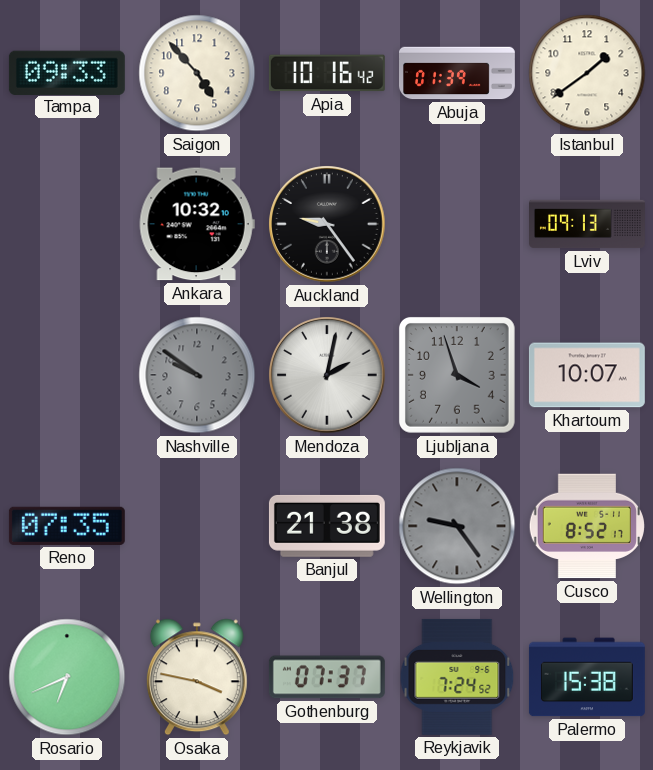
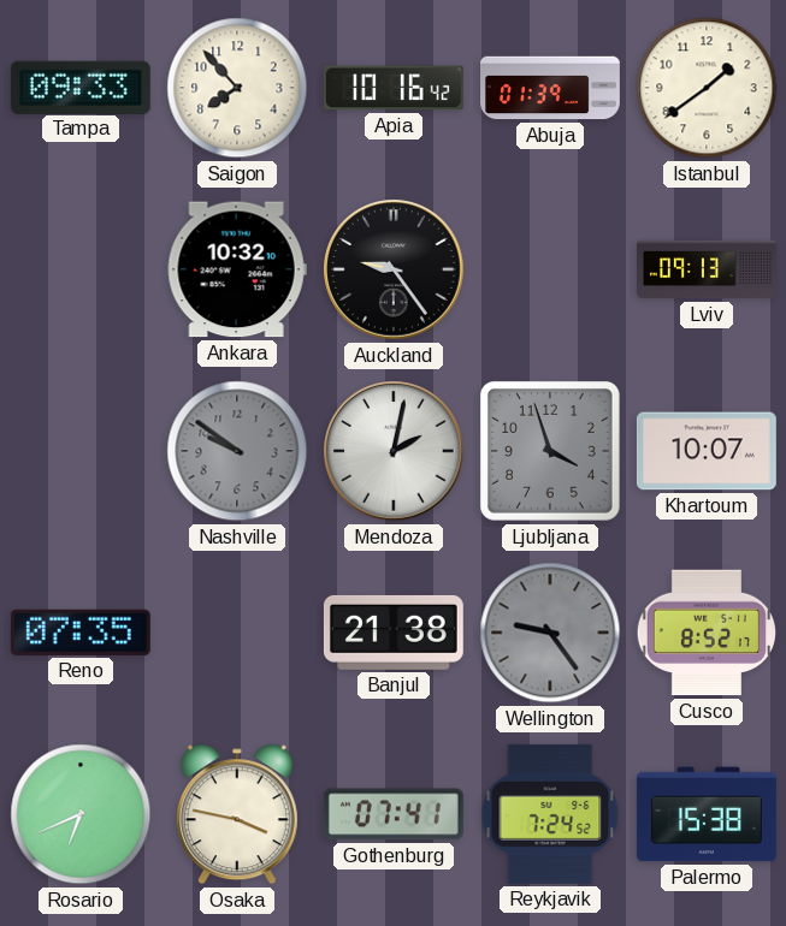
Saigon: 4:53 -> 7:53 (237, 88)
Gothenburg: 07:37 -> 07:41 (394, 814)
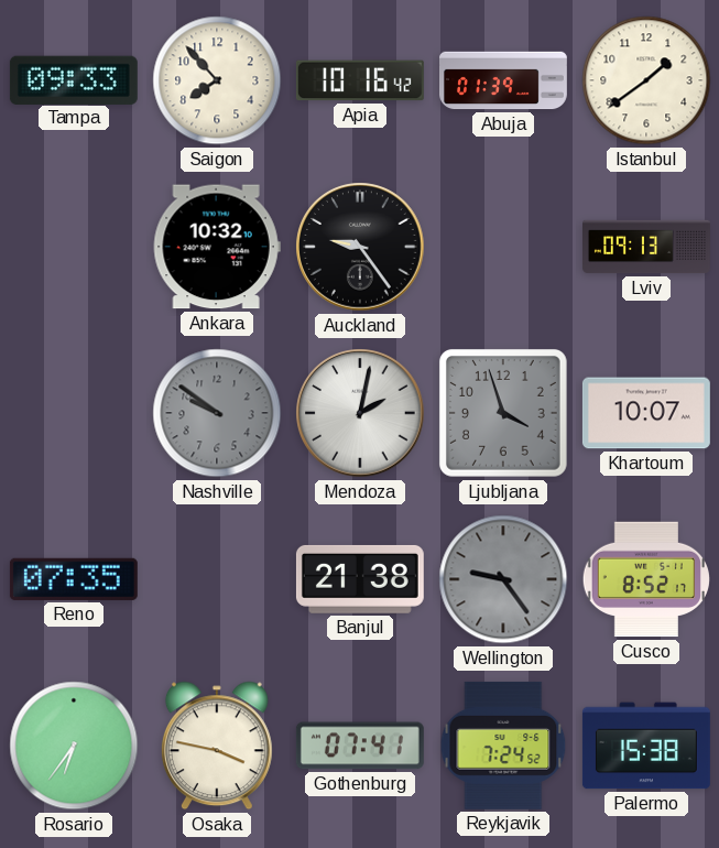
Rosario: 6:41 -> 6:36 (74, 746)
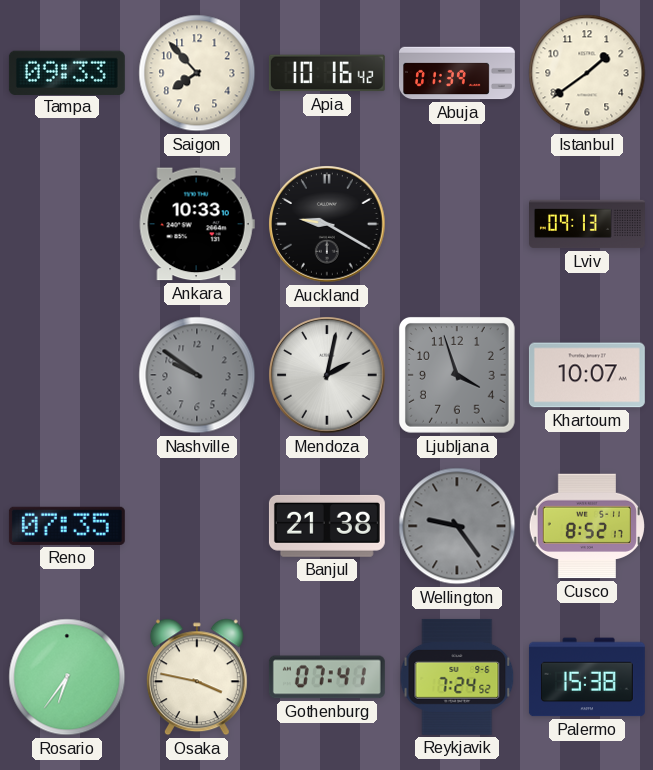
Ankara: 10:32 -> 10:33 (197, 224)
Auckland: 9:24 -> 9:20 (327, 224)
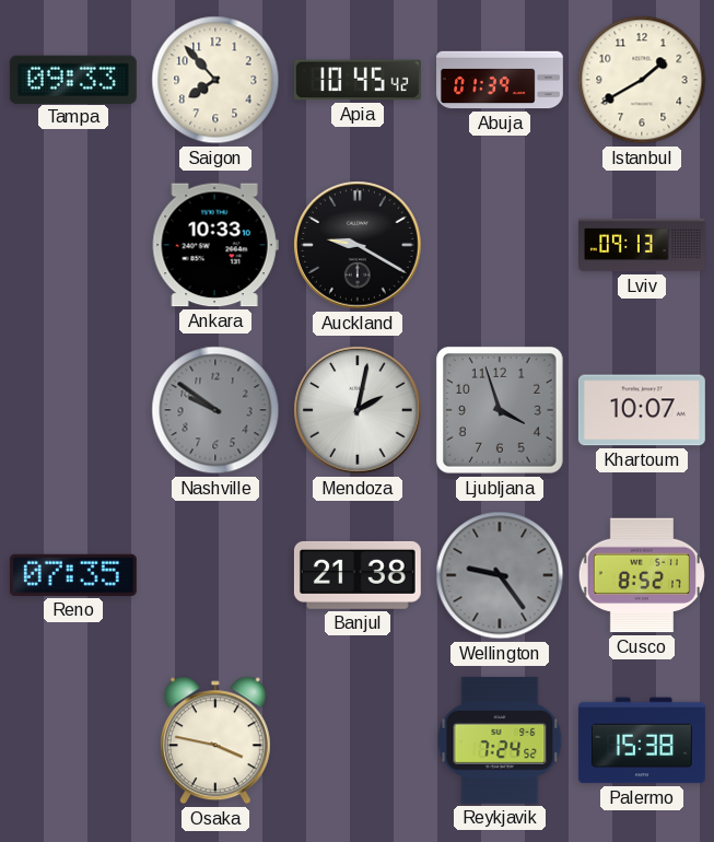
Apia: 10:16 -> 10:45 (358, 80)
Istanbul: 1:39 -> 1:40 (642, 80)
Rosario: 6:36 -> none (67, 677)
Gothenburg: 07:41 -> none (327, 677)
